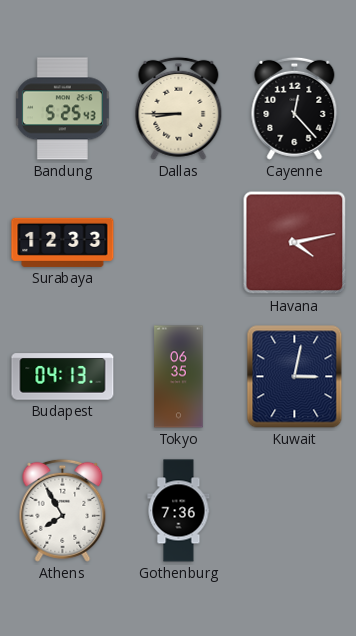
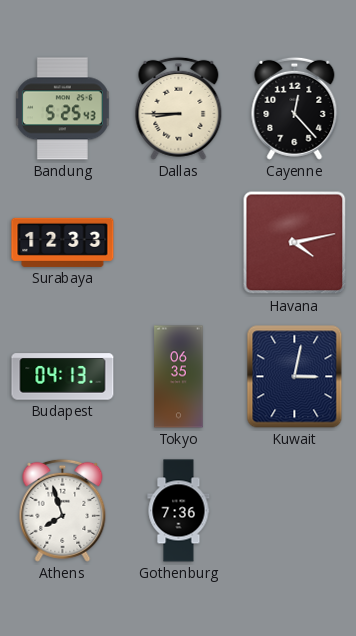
Athens: 7:55 -> 7:57 (63, 510)
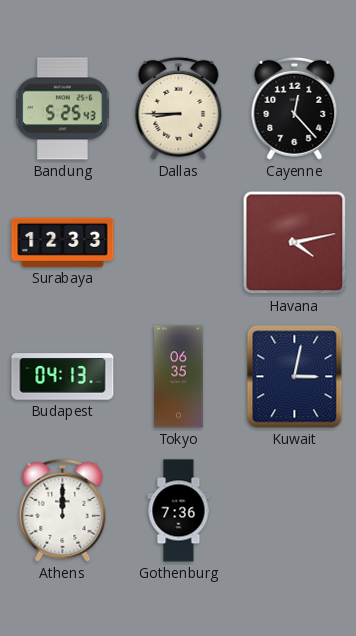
Athens: 7:57 -> 12:00 (63, 510)
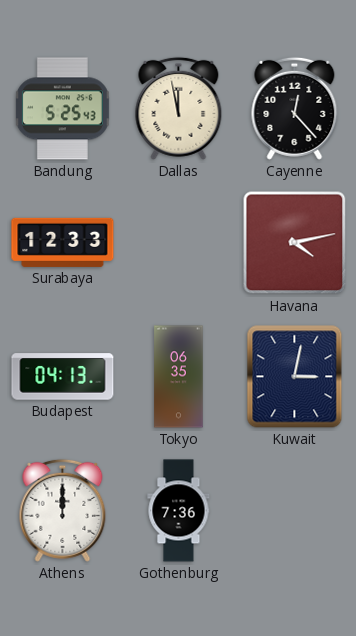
Dallas: 8:45 -> 11:58 (179, 108)
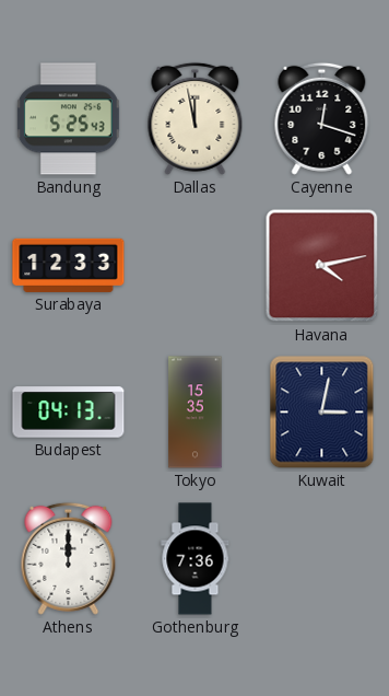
Cayenne: 12:23 -> 12:18 (322, 118)
Tokyo: 06:35 -> 15:35 (196, 413)
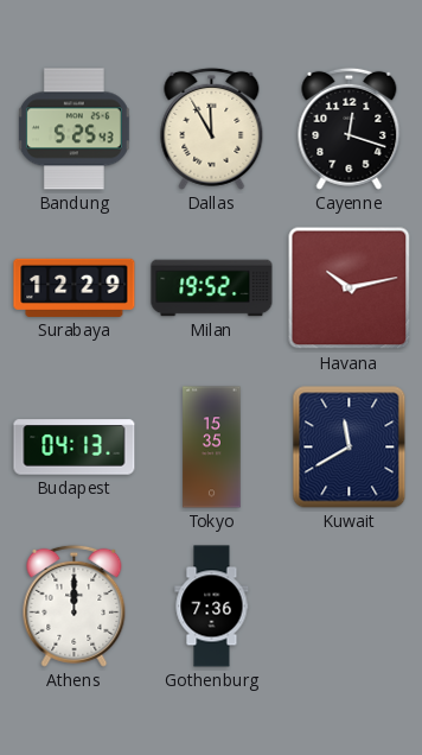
Dallas: 11:58 -> 11:55 (212, 128)
Surabaya: 12:33 -> 12:29 (75, 287)
Milan: none -> 19:52 (212, 288)
Havana: 4:13 -> 10:13 (350, 288)
Kuwait: 3:02 -> 11:40 (350, 448)
